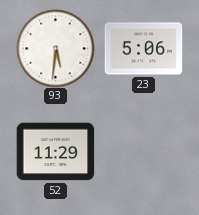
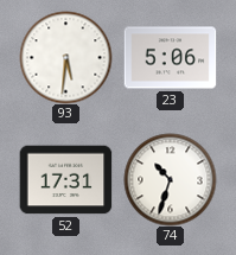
52: 11:29 -> 17:31 (65, 180)
74: none -> 10:33 (170, 179)
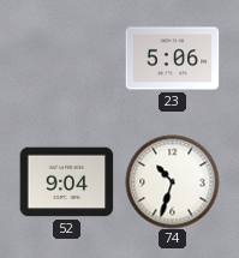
93: 5:31 -> none (65, 57)
52: 17:31 -> 9:04 (66, 182)
